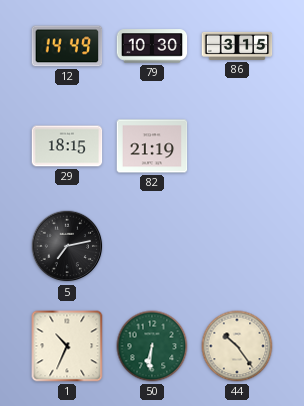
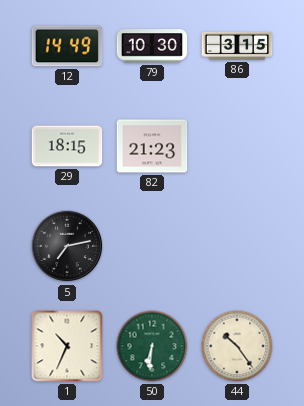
82: 21:19 -> 21:23 (152, 146)
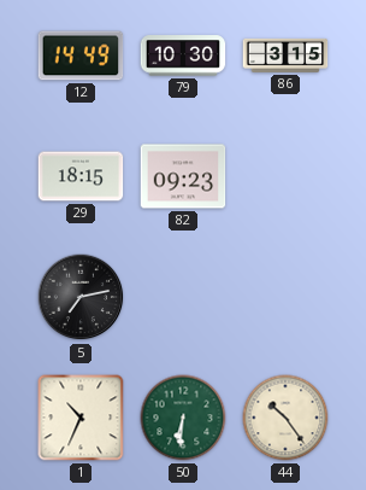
82: 21:23 -> 09:23 (183, 176)
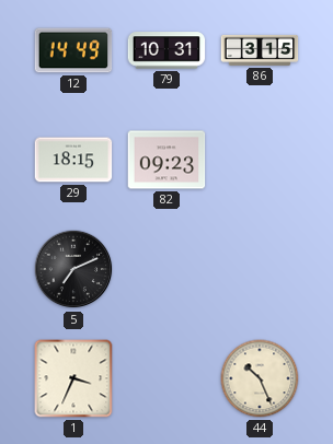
79: 10:30 -> 10:31 (166, 50)
5: 7:13 -> 7:11 (73, 269)
1: 10:34 -> 3:34 (73, 378)
50: 6:31 -> none (183, 418)
44: 10:24 -> 10:26 (260, 378)
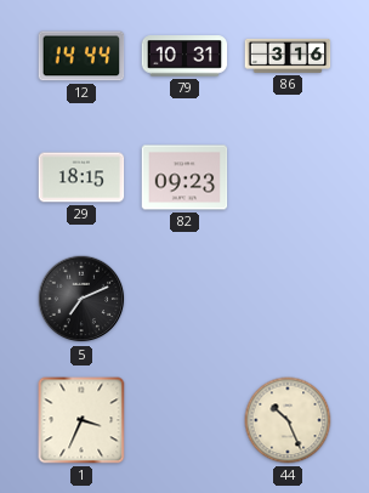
12: 14:49 -> 14:44 (81, 56)
86: 3:15 -> 3:16 (288, 56)
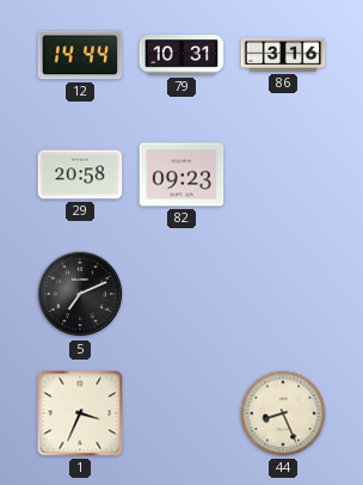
29: 18:15 -> 20:58 (80, 174)
44: 10:26 -> 8:26 (283, 413)
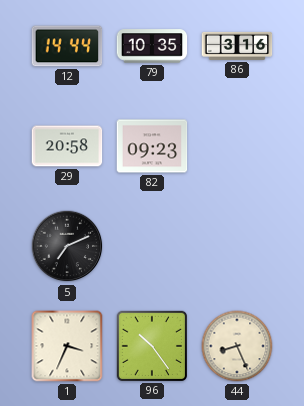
79: 10:31 -> 10:35 (152, 46)
96: none -> 10:24 (151, 345)
